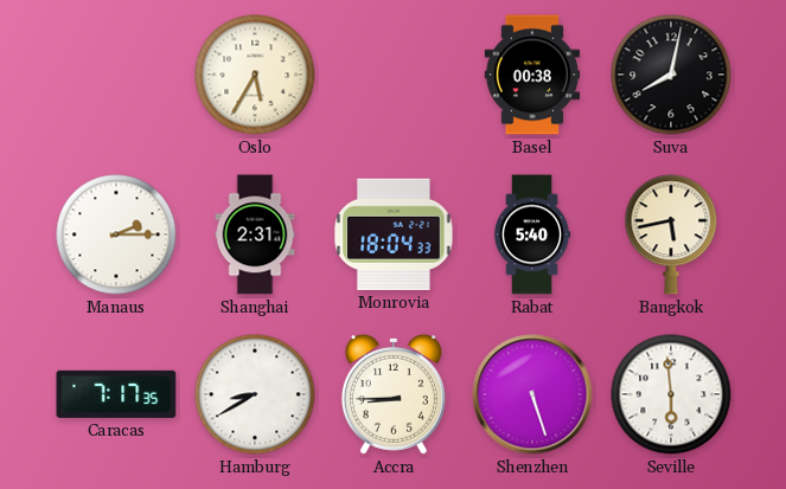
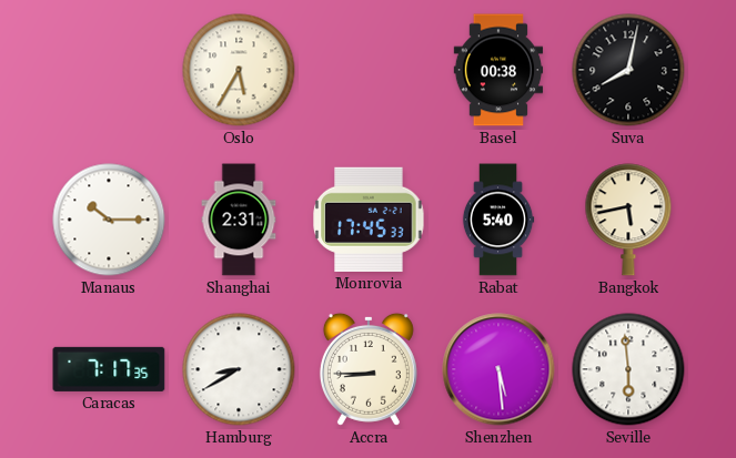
Manaus: 2:15 -> 10:15 (109, 220)
Monrovia: 18:04 -> 17:45 (369, 220)
Shenzhen: 5:27 -> 5:29 (498, 369)
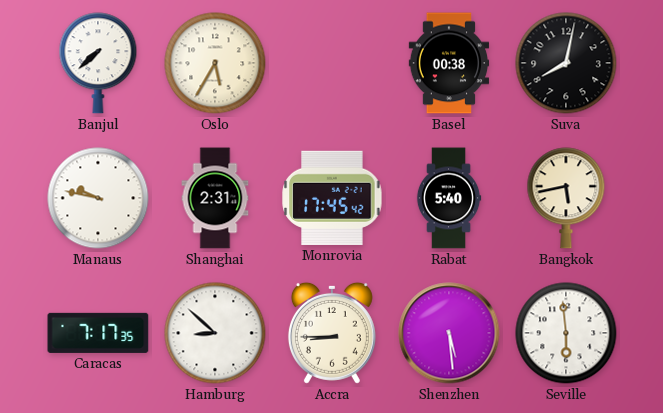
Banjul: none -> 7:38 (98, 63)
Manaus: 10:15 -> 9:47 (98, 198)
Monrovia: 17:45:33 -> 17:45:42 (332, 198)
Hamburg: 8:40 -> 8:52 (215, 333)
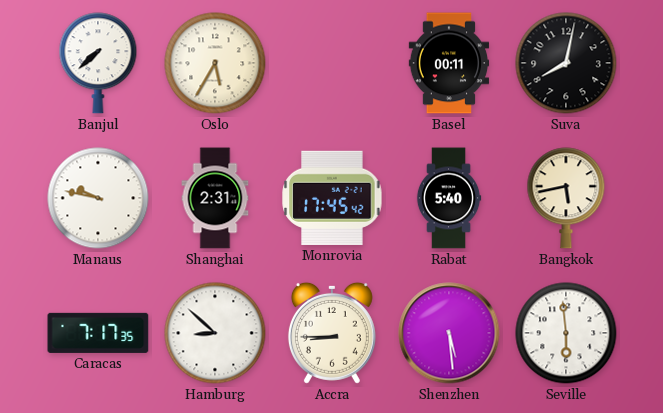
Basel: 00:38 -> 00:11 (449, 63)
